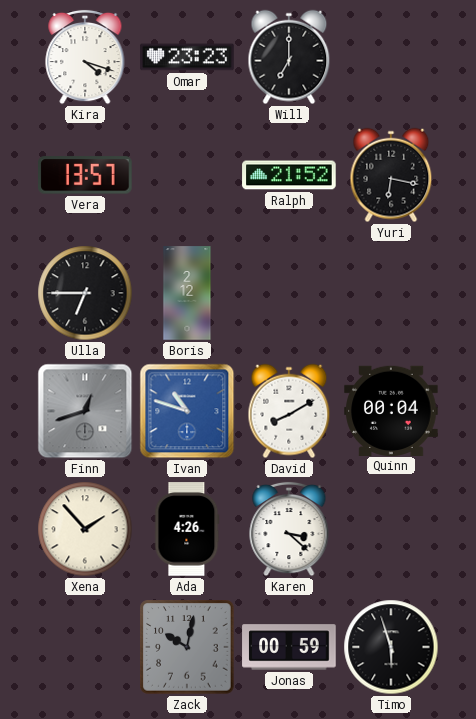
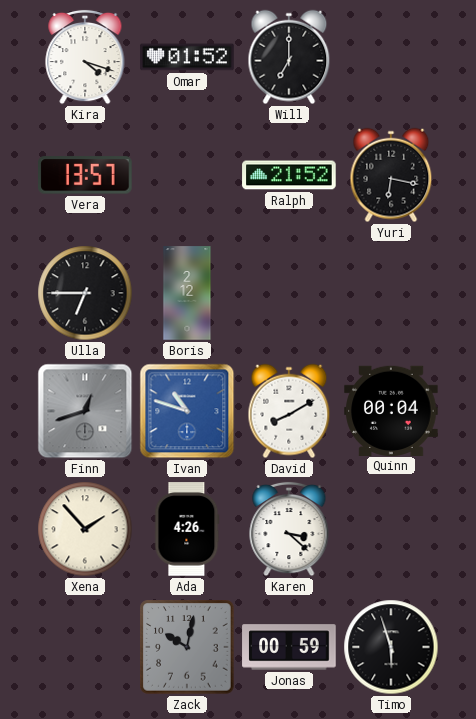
Omar: 23:23 -> 01:52 (187, 57)
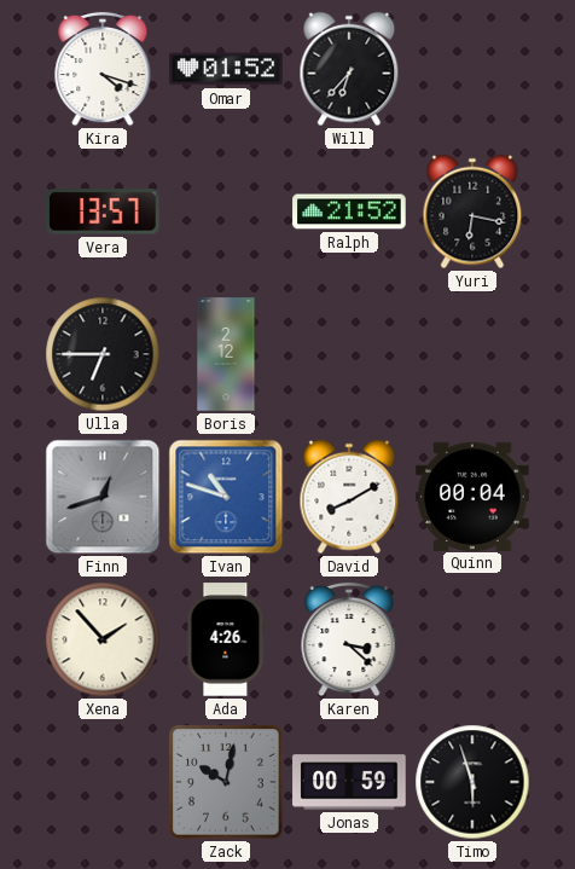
Will: 7:00 -> 6:37 (349, 69)
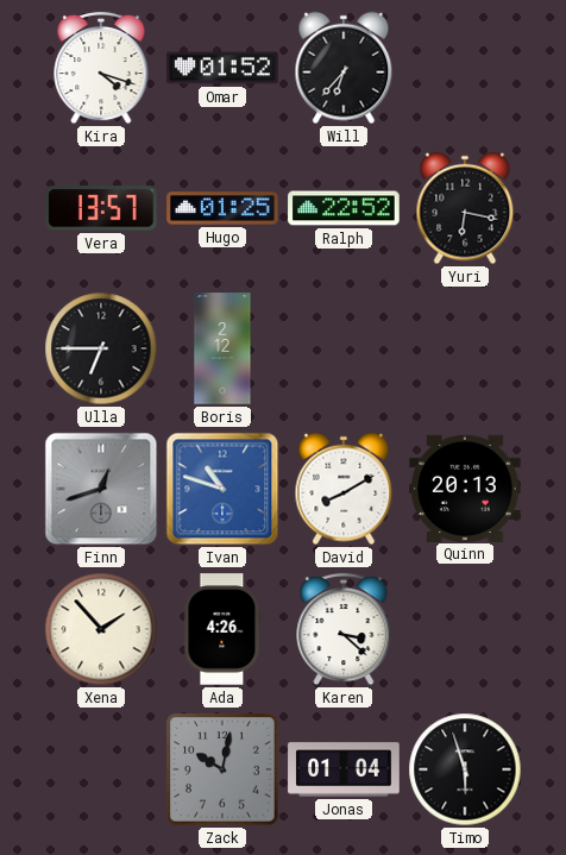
Hugo: none -> 01:25 (222, 208)
Ralph: 21:52 -> 22:52 (344, 208)
Quinn: 00:04 -> 20:13 (465, 488)
Jonas: 00:59 -> 01:04 (344, 769)
